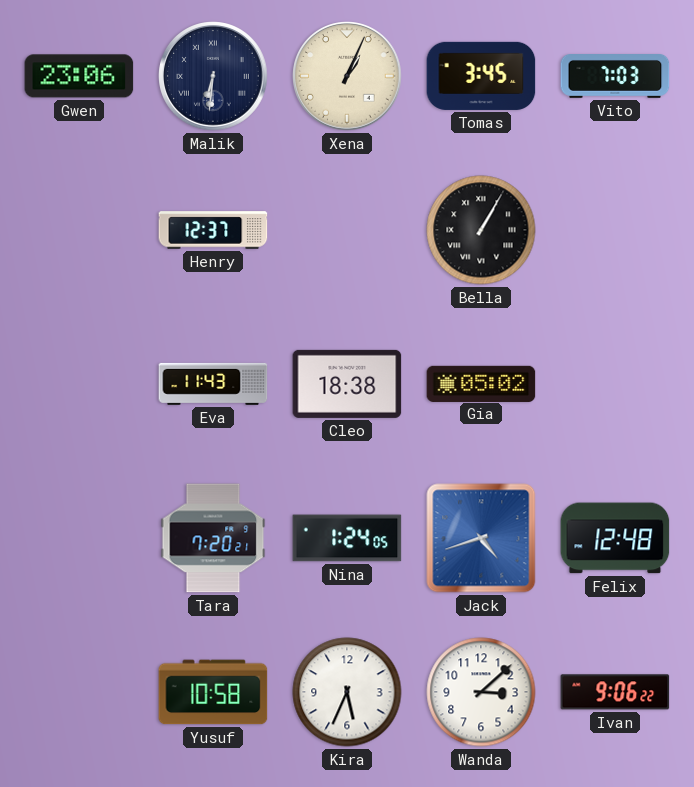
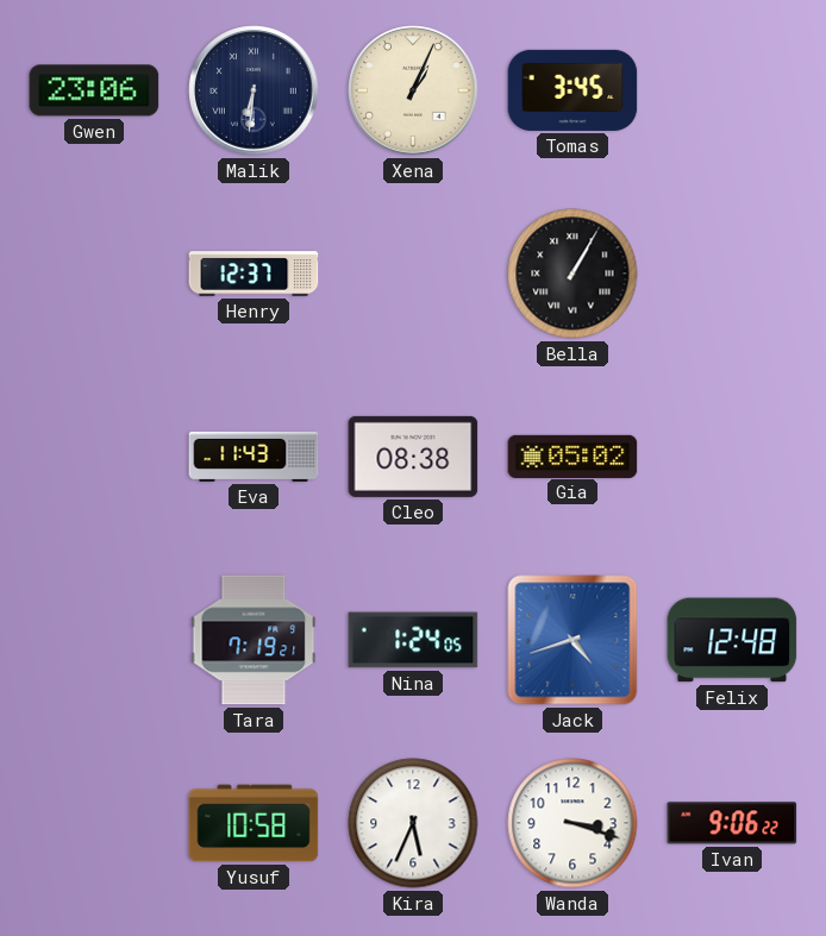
Vito: 7:03 -> none (615, 77)
Cleo: 18:38 -> 08:38 (413, 457)
Tara: 7:20 -> 7:19 (254, 640)
Wanda: 3:08 -> 3:18 (572, 823)
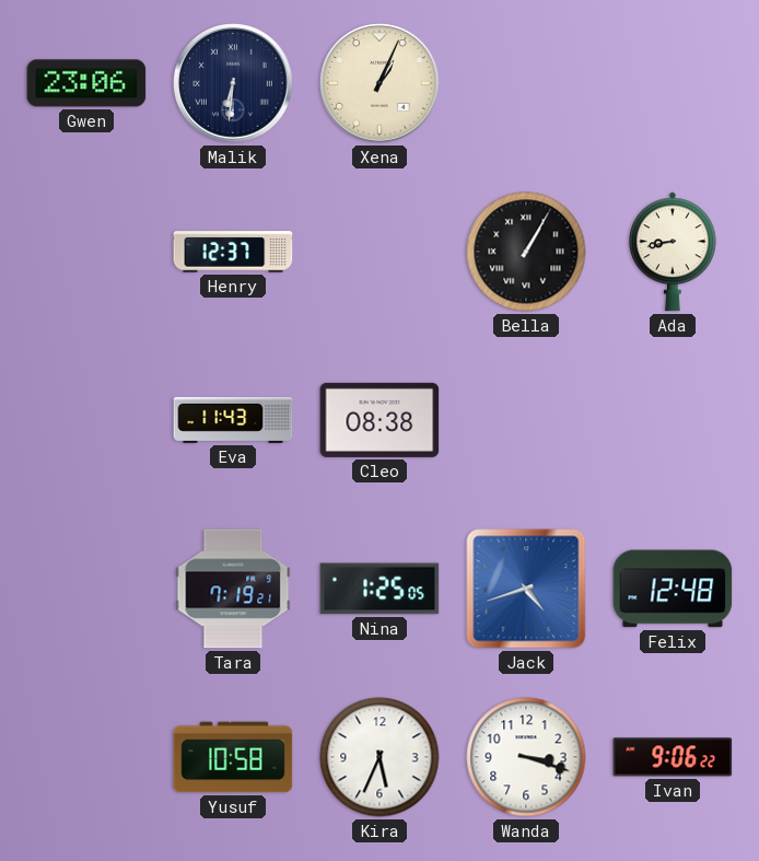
Tomas: 3:45 -> none (572, 90)
Ada: none -> 8:43 (673, 252)
Gia: 05:02 -> none (572, 456)
Nina: 1:24 -> 1:25 (379, 589)
